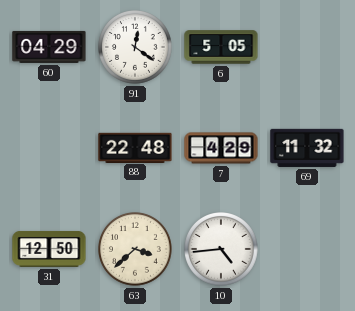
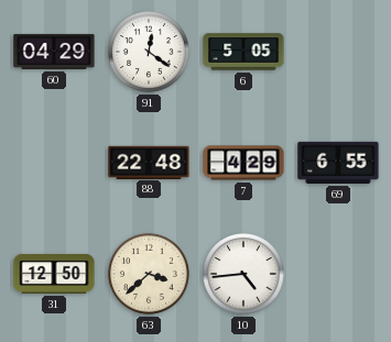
69: 11:32 -> 6:55 (338, 163)
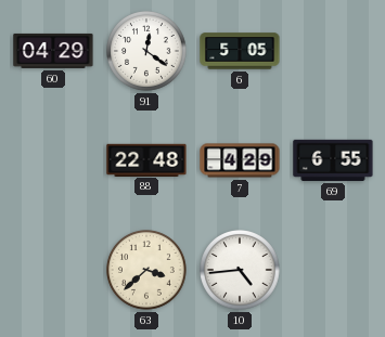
31: 12:50 -> none (54, 274)
